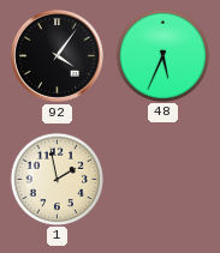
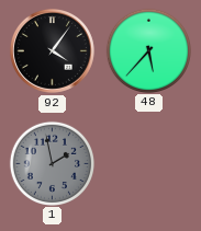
48: 5:34 -> 5:37 (148, 50)
1 dial: cream -> grey (52, 163)
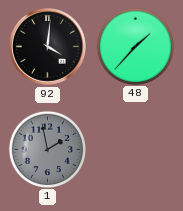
92: 4:06 -> 4:01 (47, 46)
48: 5:37 -> 1:37 (135, 46)
